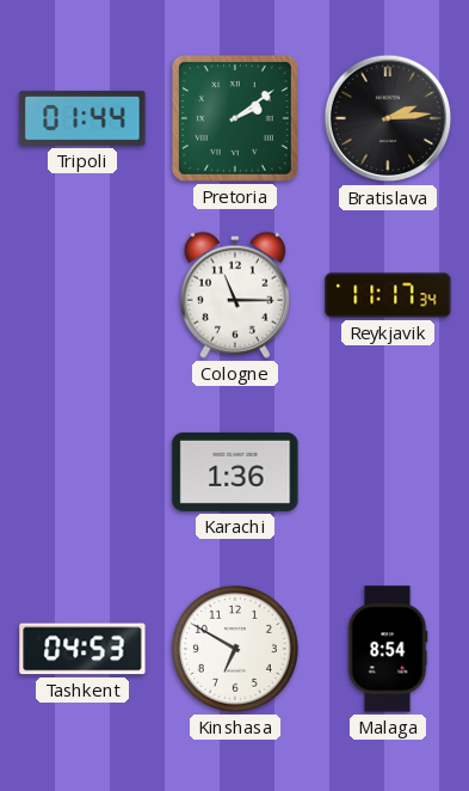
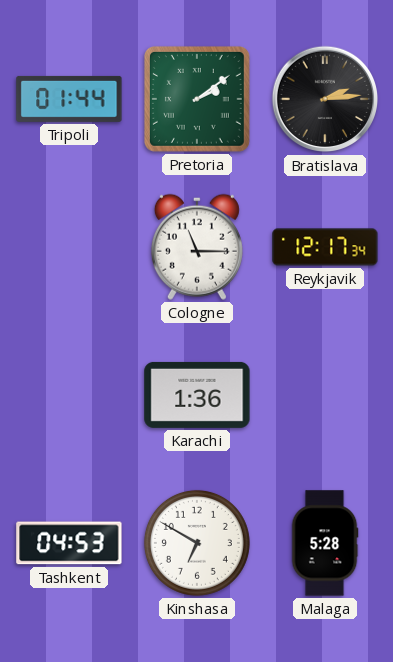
Reykjavik: 11:17 -> 12:17 (325, 247)
Malaga: 8:54 -> 5:28 (325, 543)
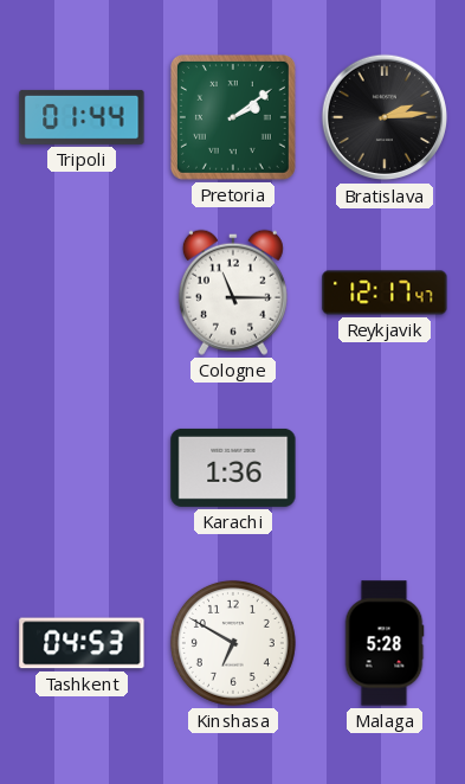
Reykjavik: 12:17:34 -> 12:17:47 (385, 293)
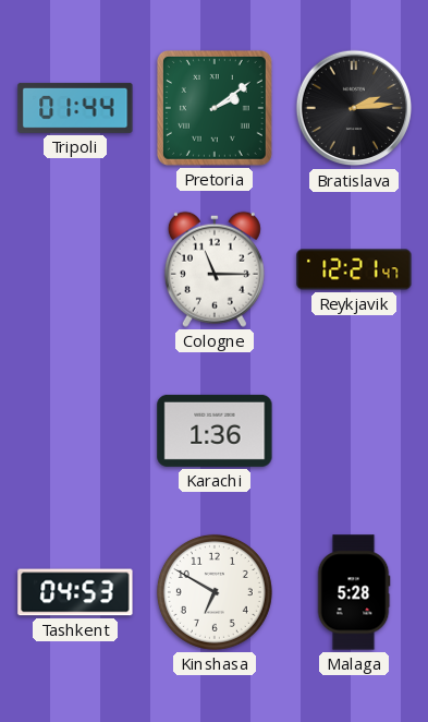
Reykjavik: 12:17 -> 12:21 (354, 269)
